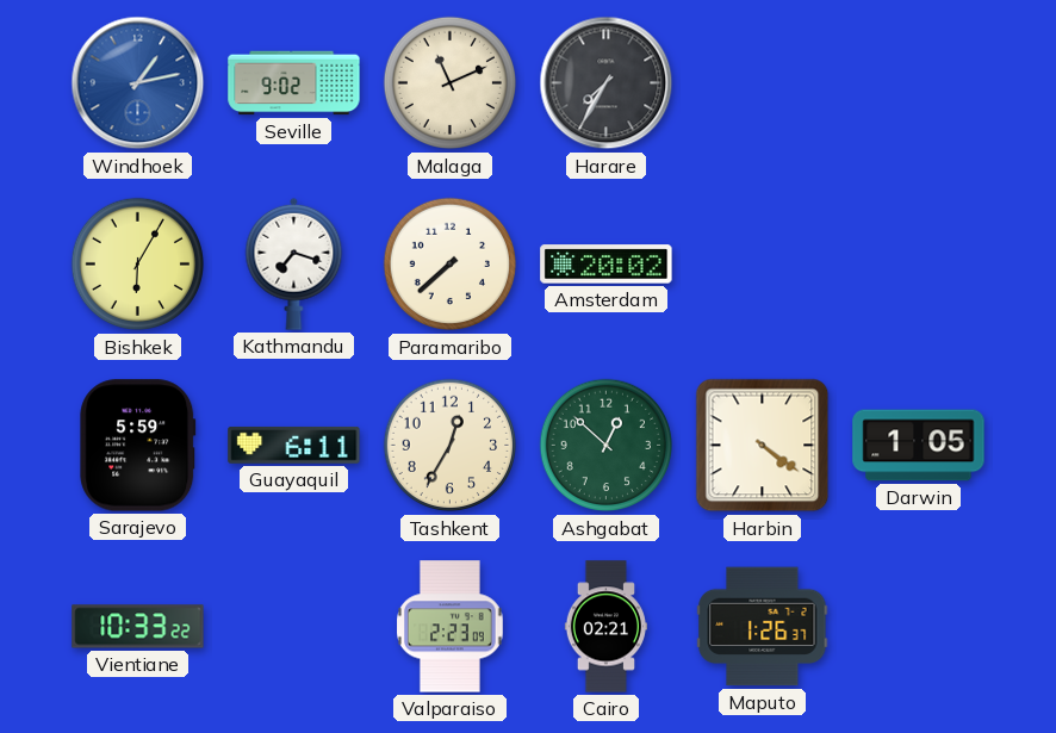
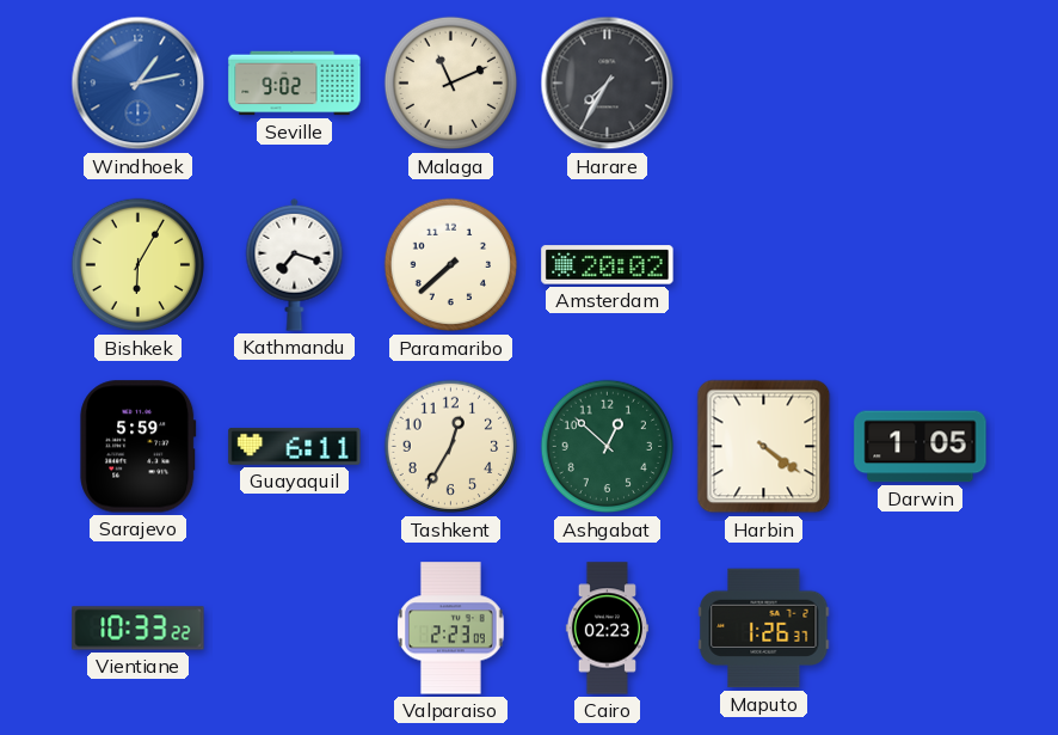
Cairo: 02:21 -> 02:23 (607, 629)
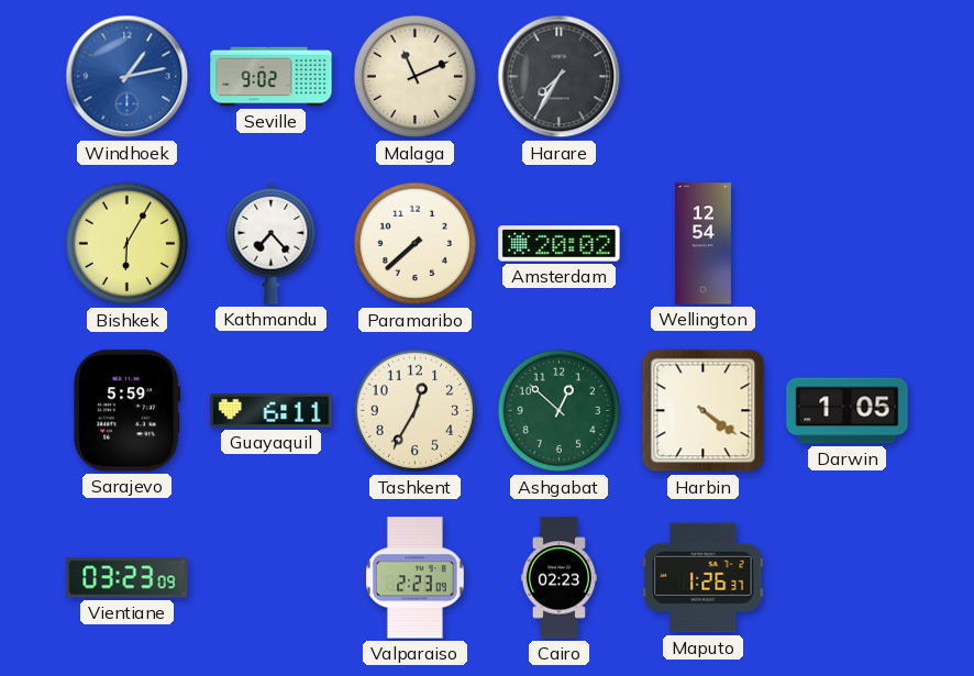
Kathmandu: 7:18 -> 7:23 (272, 243)
Wellington: none -> 12:54 (702, 244)
Vientiane: 10:33 -> 03:23 (128, 578)
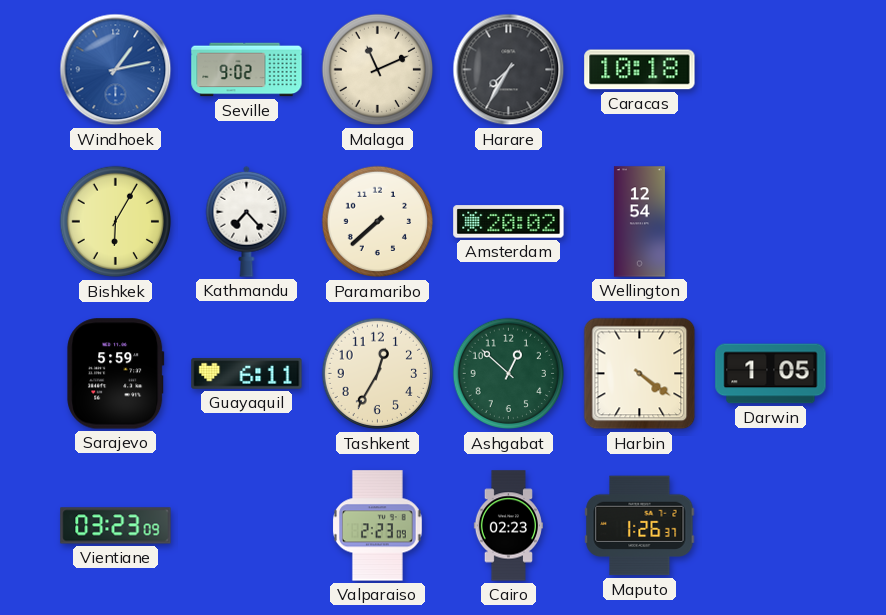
Caracas: none -> 10:18 (640, 70)
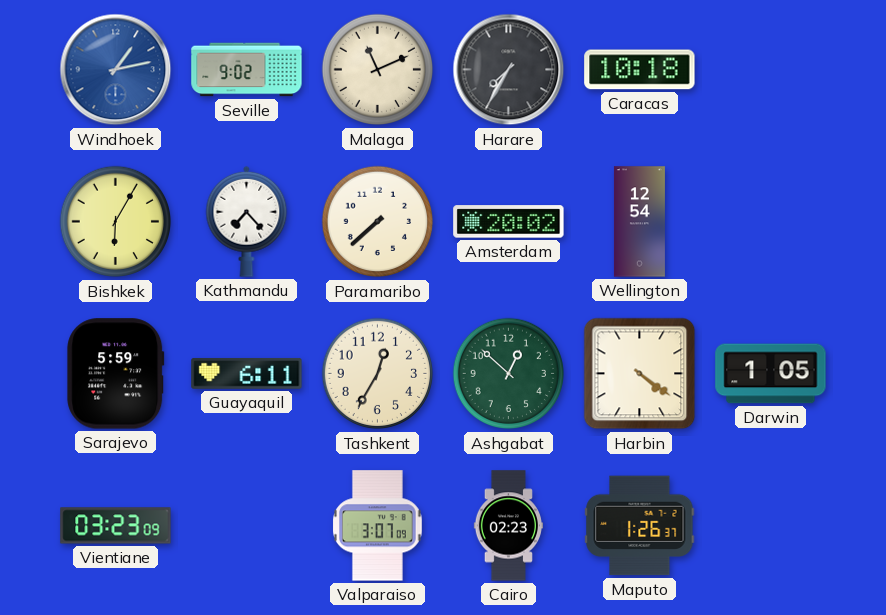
Valparaiso: 2:23 -> 3:07 (378, 526)
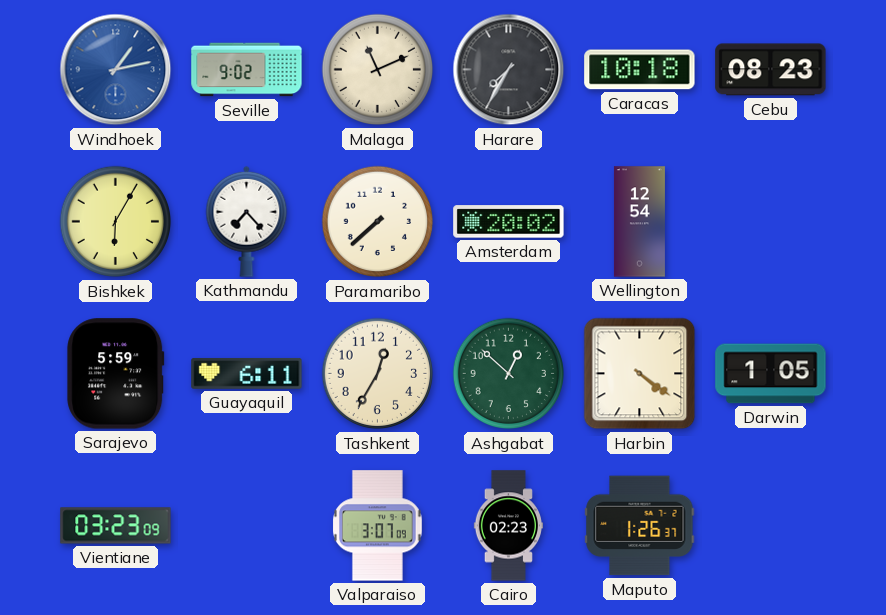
Cebu: none -> 08:23 (771, 70)
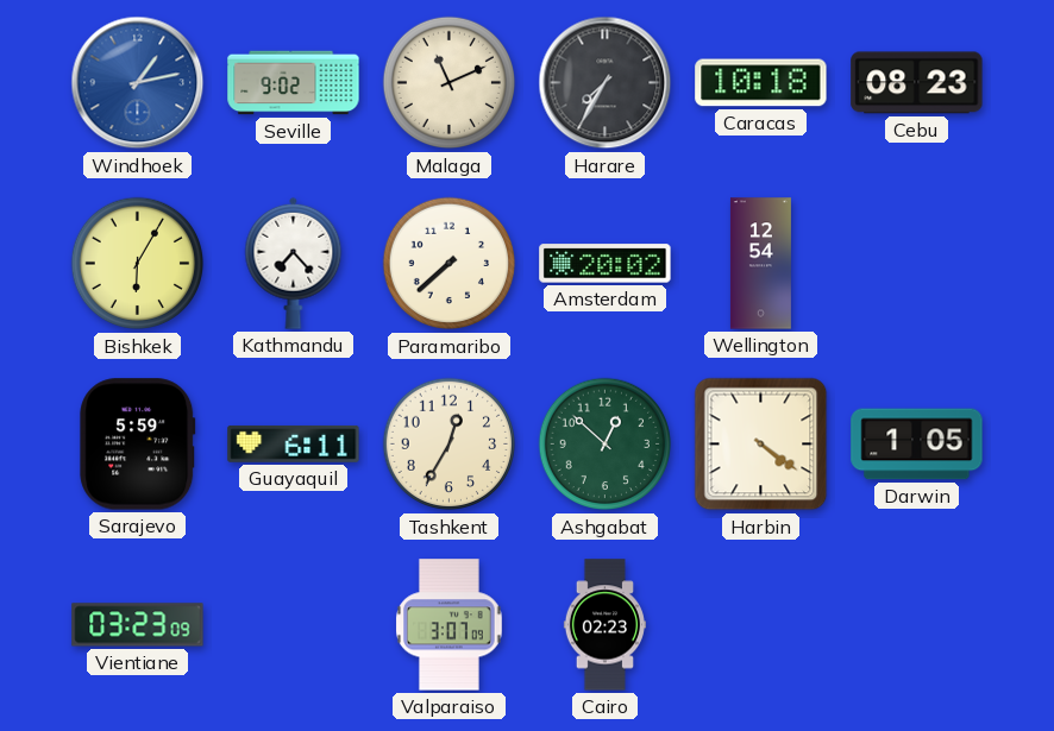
Maputo: 1:26 -> none (640, 526)
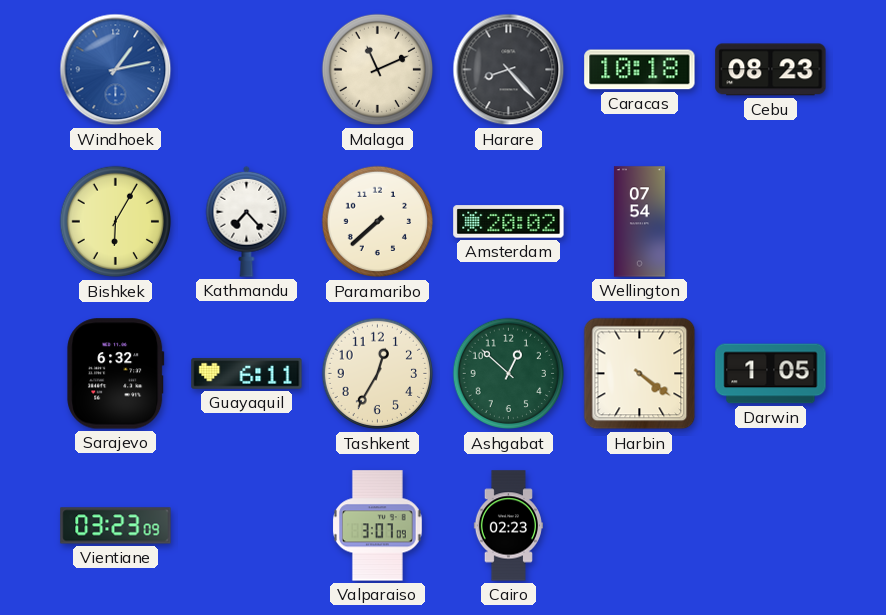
Seville: 9:02 -> none (294, 83)
Harare: 7:35 -> 8:23 (509, 70)
Wellington: 12:54 -> 07:54 (639, 222)
Sarajevo: 5:59 -> 6:32 (116, 374)
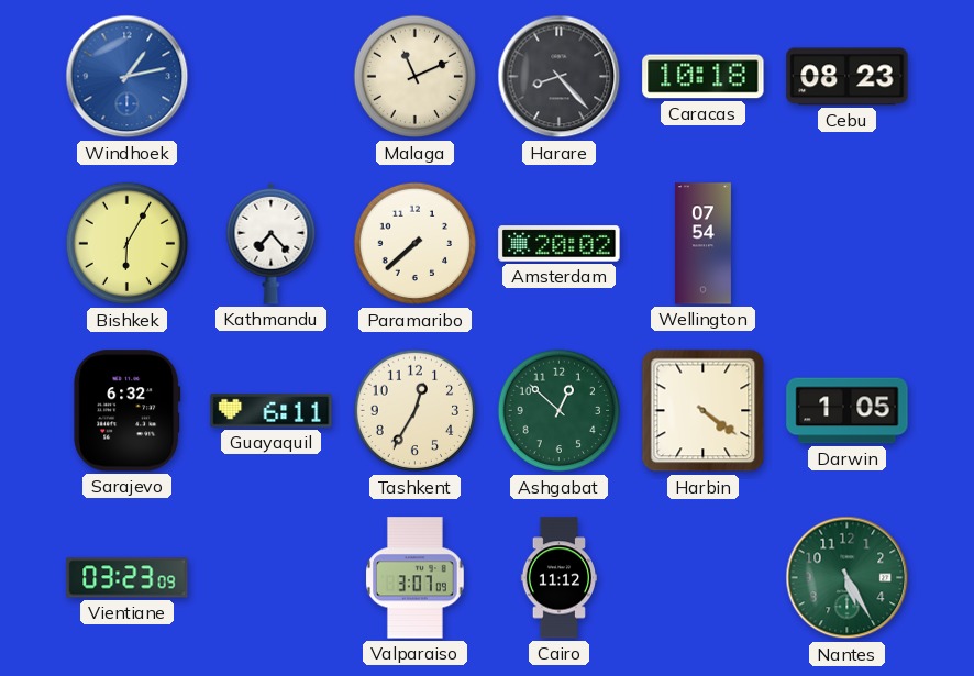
Cairo: 02:23 -> 11:12 (558, 578)
Nantes: none -> 5:25 (848, 578)
